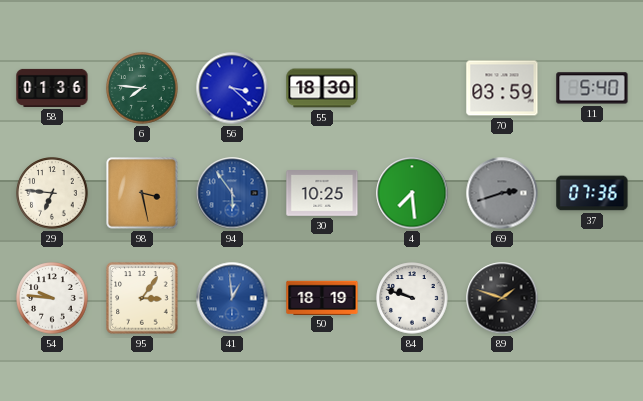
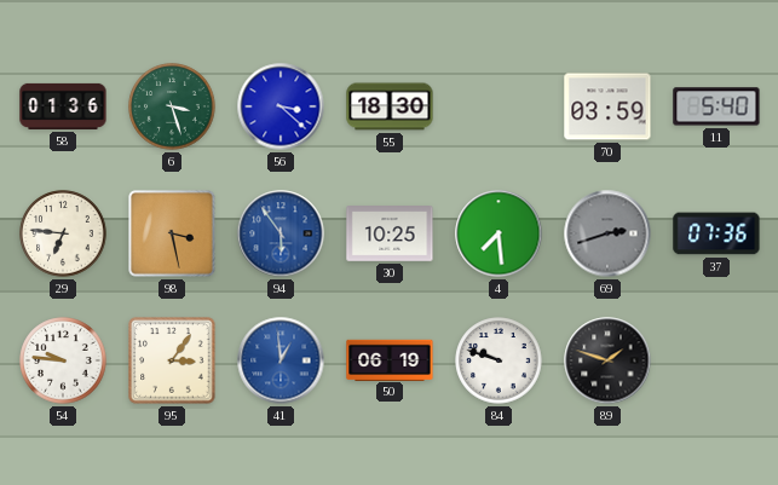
6: 7:46 -> 3:27 (172, 106)
50: 18:19 -> 06:19 (390, 359)
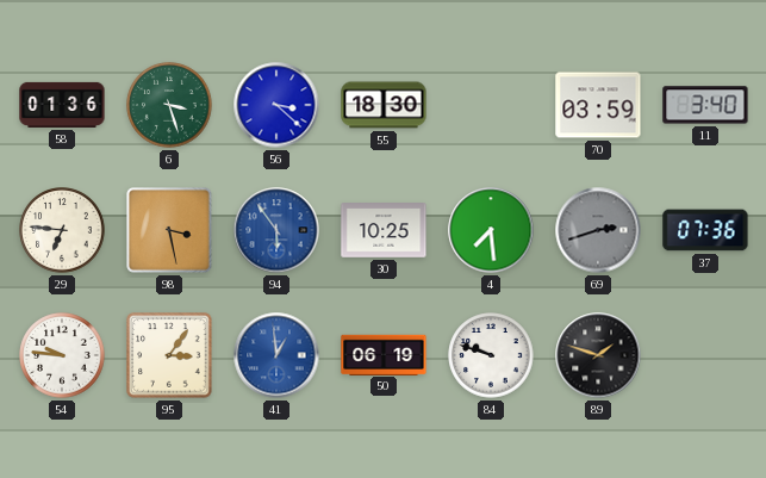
11: 5:40 -> 3:40 (705, 105)
